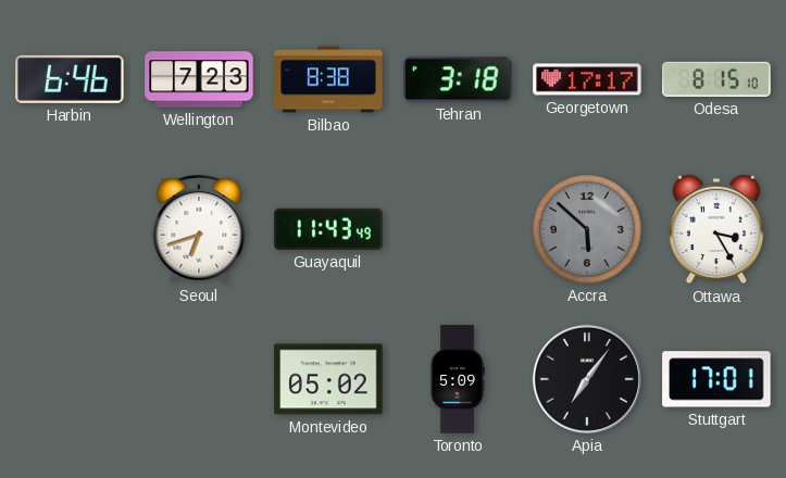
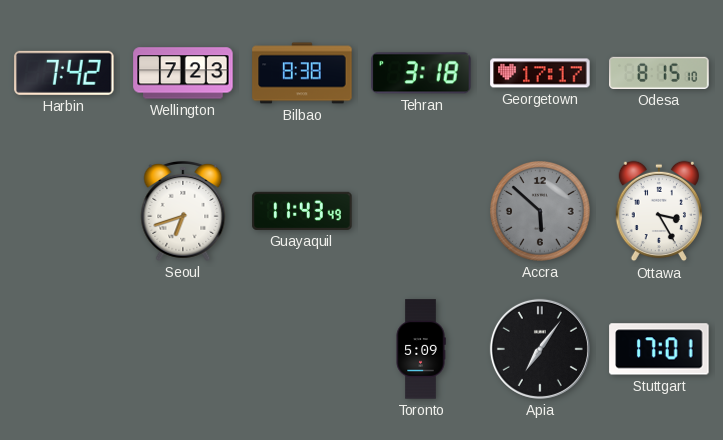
Harbin: 6:46 -> 7:42 (64, 73)
Montevideo: 05:02 -> none (328, 379)
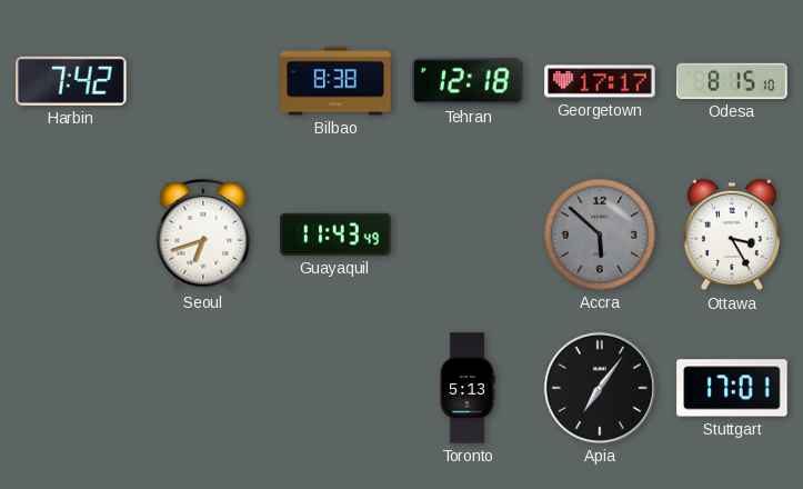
Wellington: 7:23 -> none (183, 73)
Tehran: 3:18 -> 12:18 (468, 81)
Toronto: 5:09 -> 5:13 (468, 388)
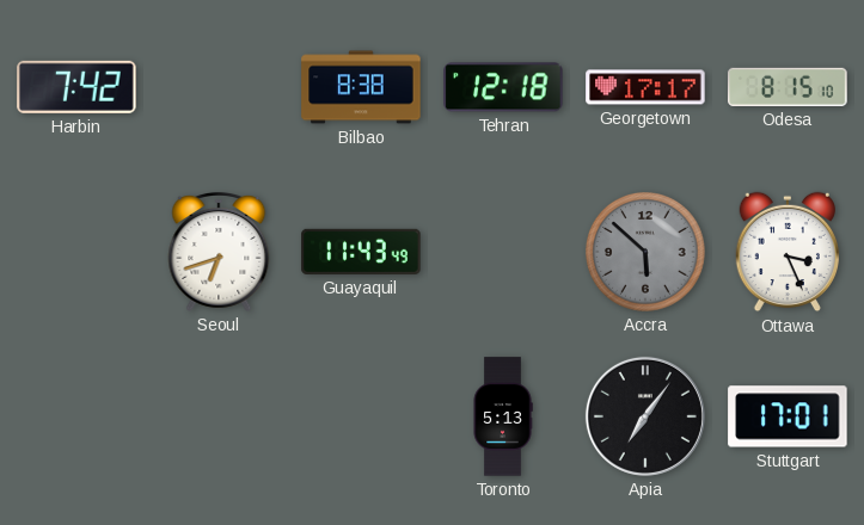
Ottawa: 3:25 -> 3:26 (786, 252)
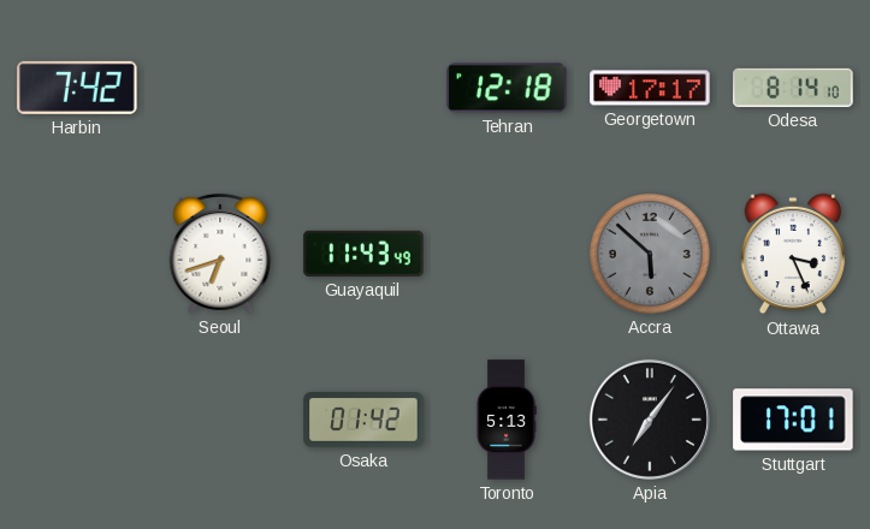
Bilbao: 8:38 -> none (361, 87)
Odesa: 8:15 -> 8:14 (793, 88)
Osaka: none -> 01:42 (363, 420)
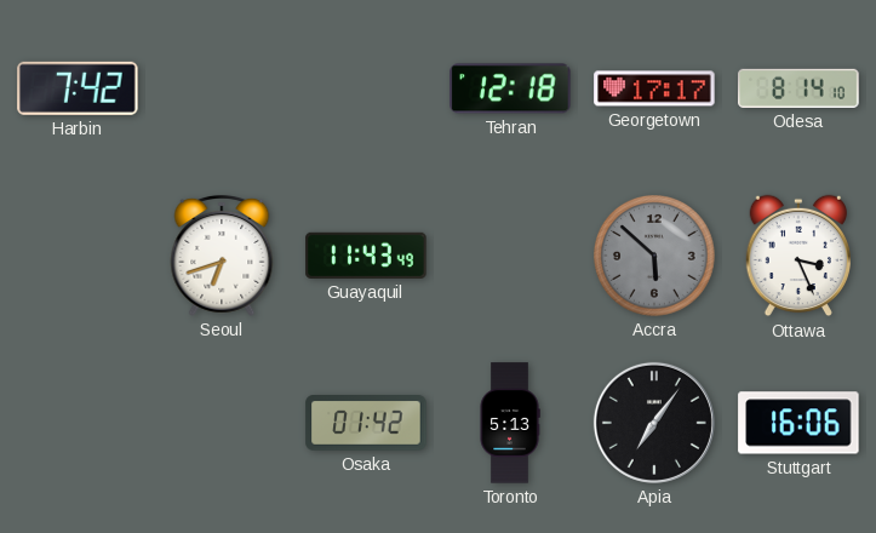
Stuttgart: 17:01 -> 16:06 (798, 423)
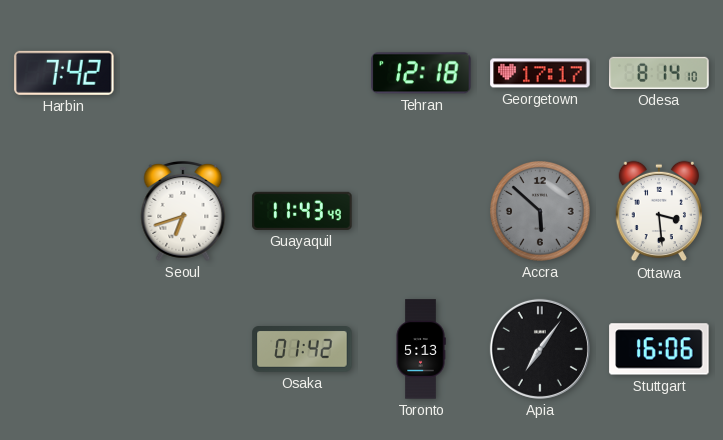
Ottawa: 3:26 -> 3:29 (658, 211)
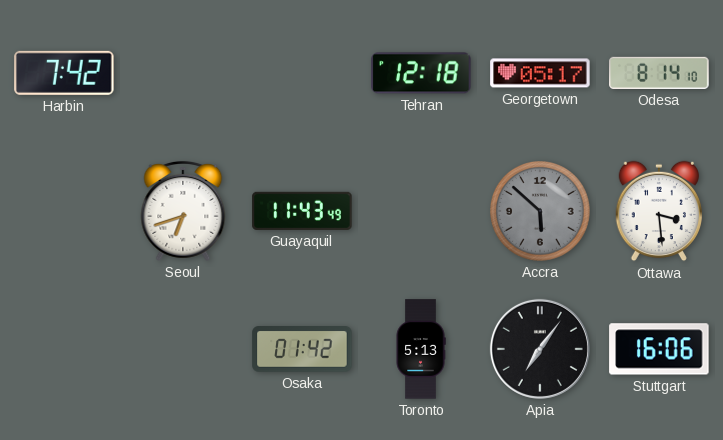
Georgetown: 17:17 -> 05:17 (540, 73)
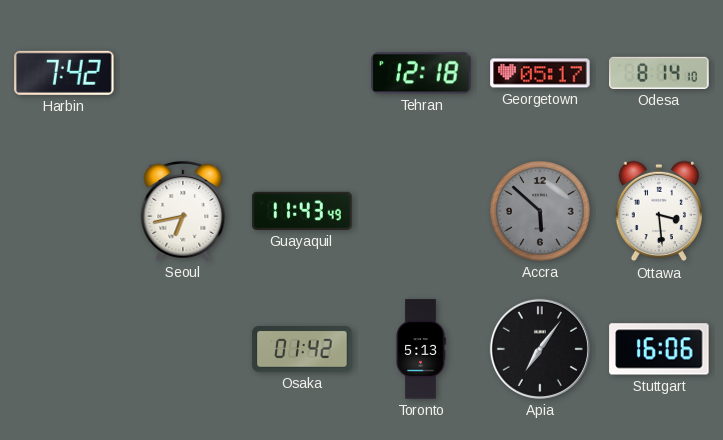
Seoul: 6:42 -> 6:43 (183, 211)
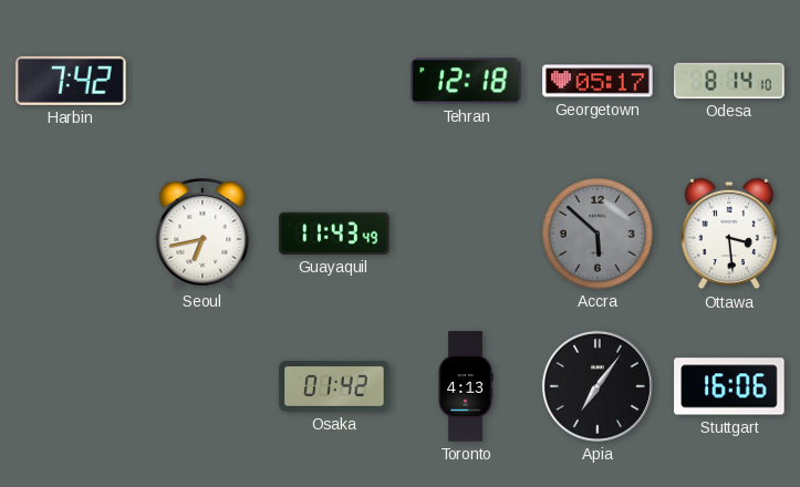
Toronto: 5:13 -> 4:13 (466, 386)
